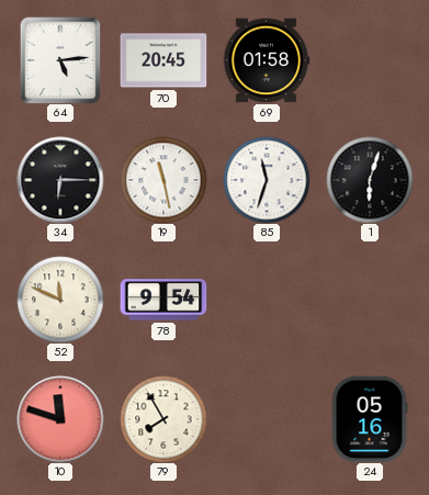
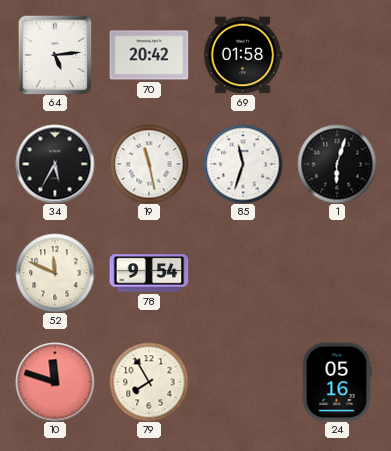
70: 20:45 -> 20:42 (149, 55)
34: 6:15 -> 5:35 (55, 164)
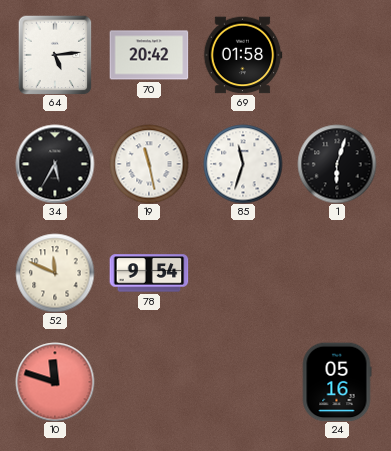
79: 7:55 -> none (149, 382)
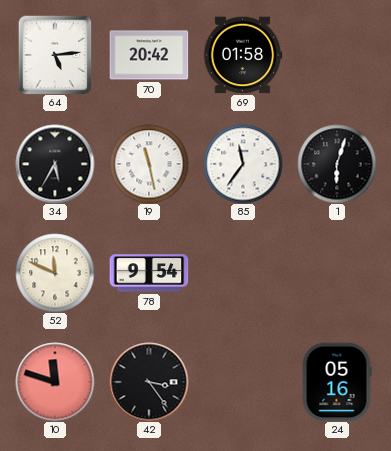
85: 11:33 -> 11:36 (243, 164)
42: none -> 3:24 (149, 382)
